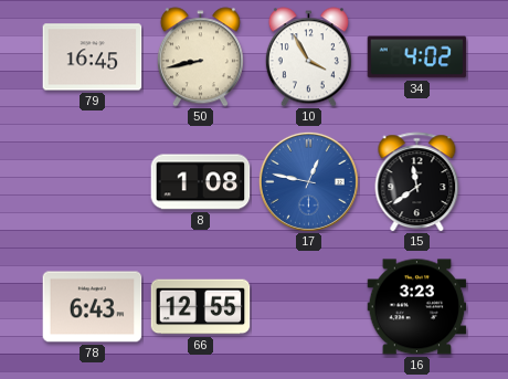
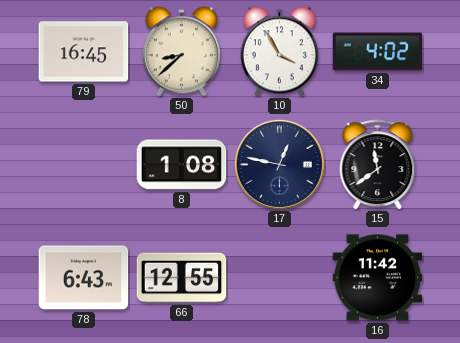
50: 8:43 -> 8:38 (181, 52)
17 dial: blue -> navy (279, 164)
16: 3:23 -> 11:42 (378, 278)
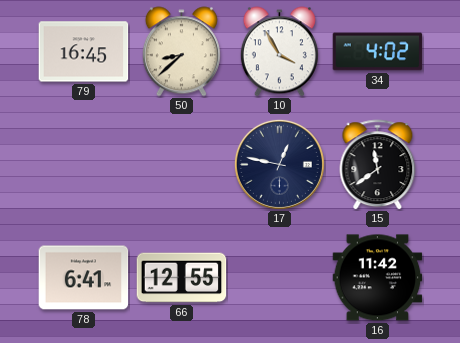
8: 1:08 -> none (182, 165)
78: 6:43 -> 6:41 (84, 278)
